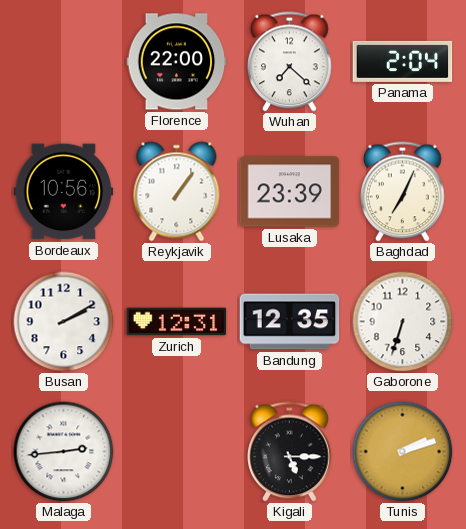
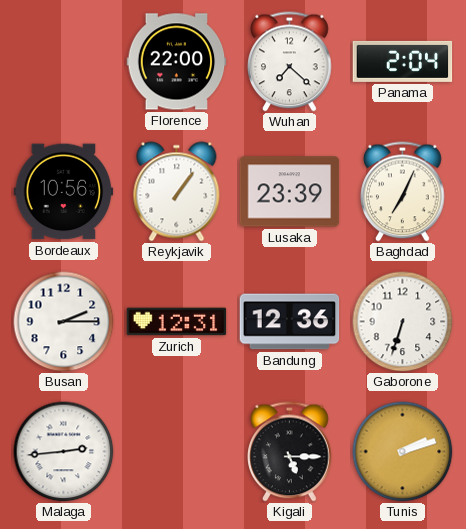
Busan: 2:10 -> 2:15 (64, 322)
Bandung: 12:35 -> 12:36 (290, 322)
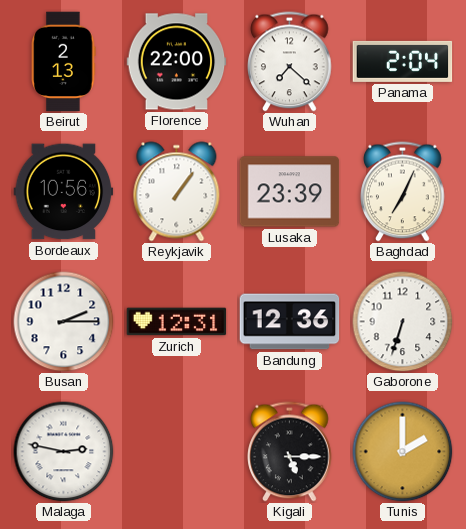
Beirut: none -> 2:13 (64, 62)
Malaga: 2:44 -> 2:47 (64, 452)
Tunis: 2:12 -> 2:00 (403, 452)
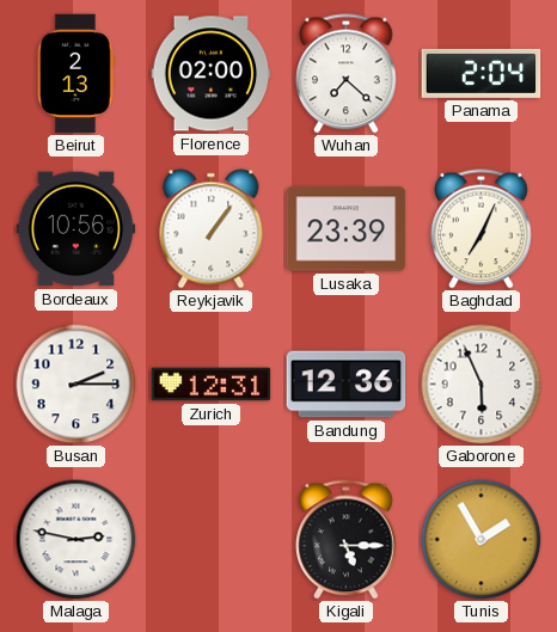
Florence: 22:00 -> 02:00 (212, 74)
Gaborone: 6:33 -> 5:56 (482, 385)
Tunis: 2:00 -> 1:55 (482, 540)
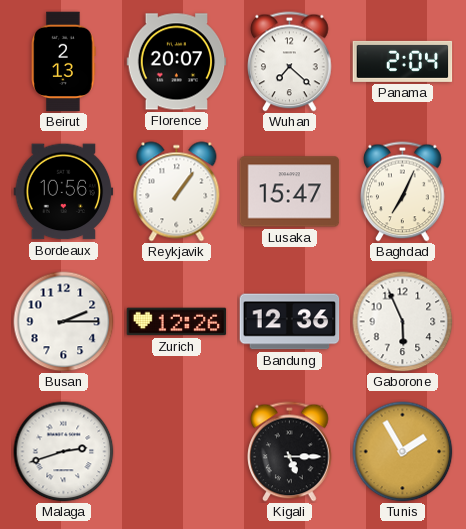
Florence: 02:00 -> 20:07 (177, 62)
Lusaka: 23:39 -> 15:47 (290, 192)
Zurich: 12:31 -> 12:26 (177, 322)
Malaga: 2:47 -> 2:42 (64, 452)
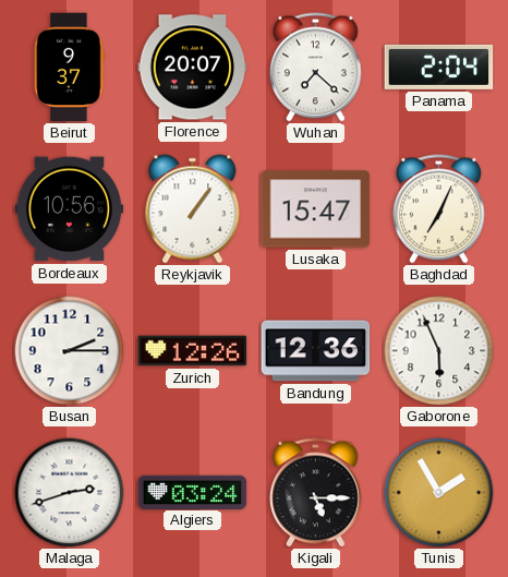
Beirut: 2:13 -> 9:37 (70, 68)
Algiers: none -> 03:24 (193, 492)
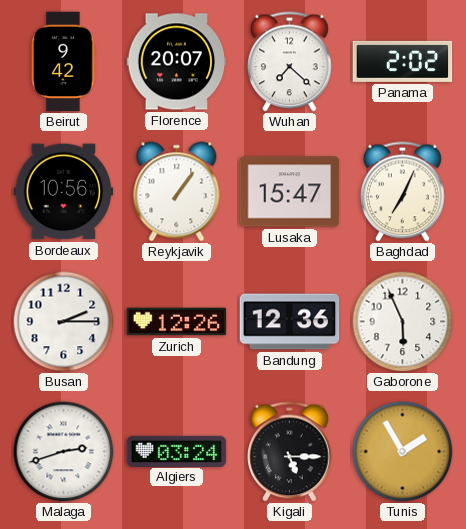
Beirut: 9:37 -> 9:42 (64, 62)
Panama: 2:04 -> 2:02 (403, 61)
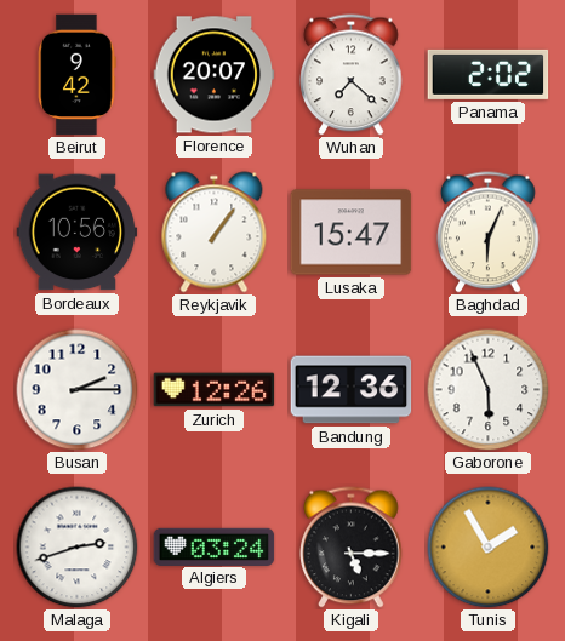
Baghdad: 7:04 -> 6:04 (489, 233)
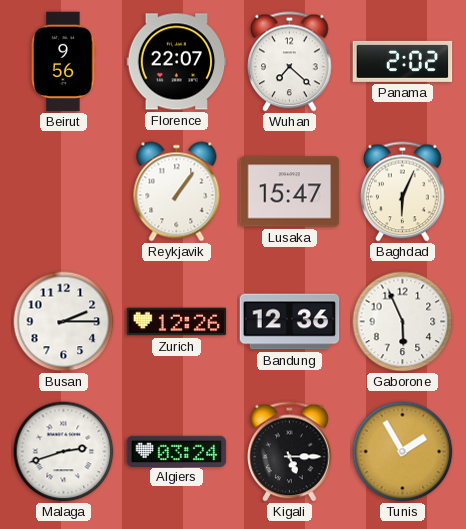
Beirut: 9:42 -> 9:56 (64, 62)
Florence: 20:07 -> 22:07 (177, 62)
Bordeaux: 10:56 -> none (78, 233)
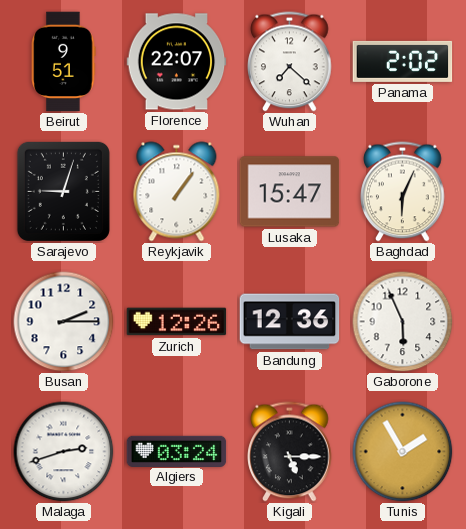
Beirut: 9:56 -> 9:51 (64, 62)
Sarajevo: none -> 9:03 (63, 191)
